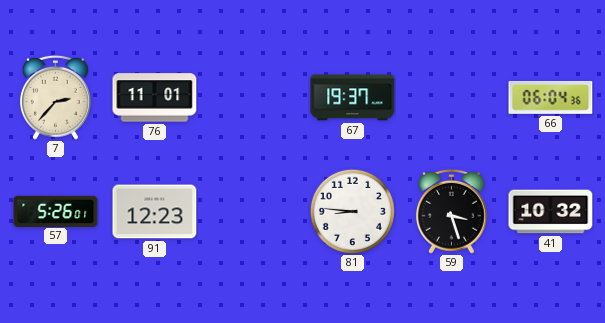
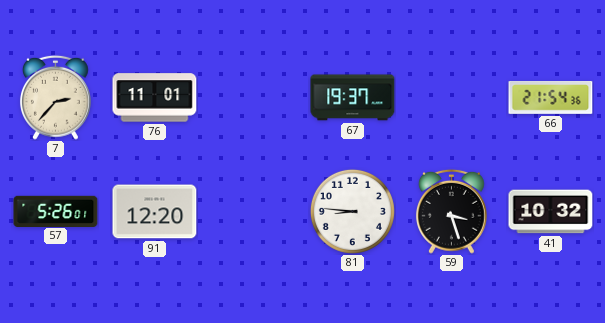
66: 06:04 -> 21:54 (551, 97)
91: 12:23 -> 12:20 (155, 212)
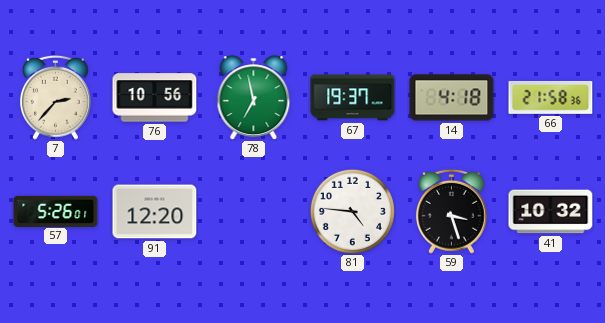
76: 11:01 -> 10:56 (155, 98)
78: none -> 6:58 (254, 98)
14: none -> 4:18 (452, 98)
66: 21:54 -> 21:58 (551, 97)
81: 8:46 -> 4:46 (352, 211)
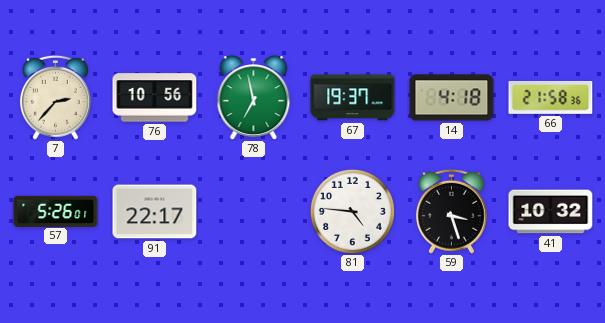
91: 12:20 -> 22:17 (155, 212)
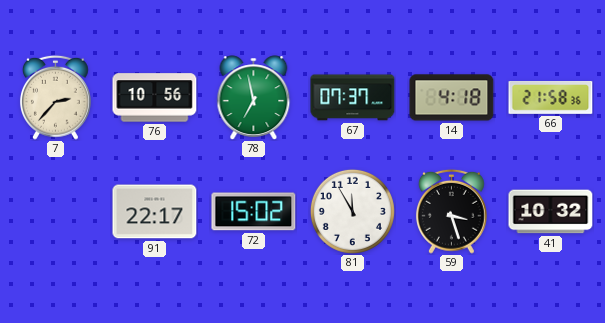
67: 19:37 -> 07:37 (353, 98)
57: 5:26 -> none (56, 211)
72: none -> 15:02 (254, 212)
81: 4:46 -> 11:55 (352, 211)
